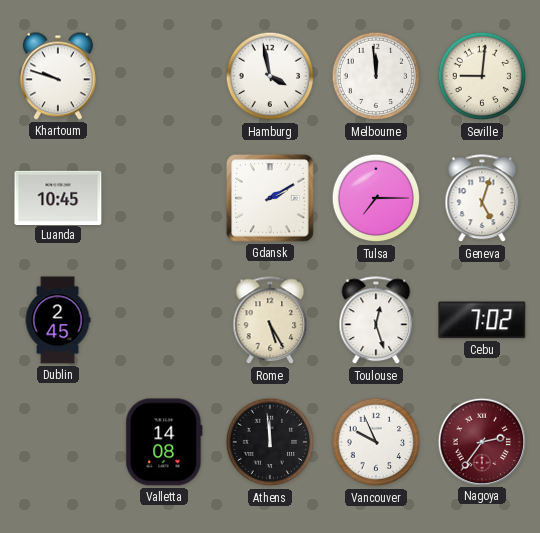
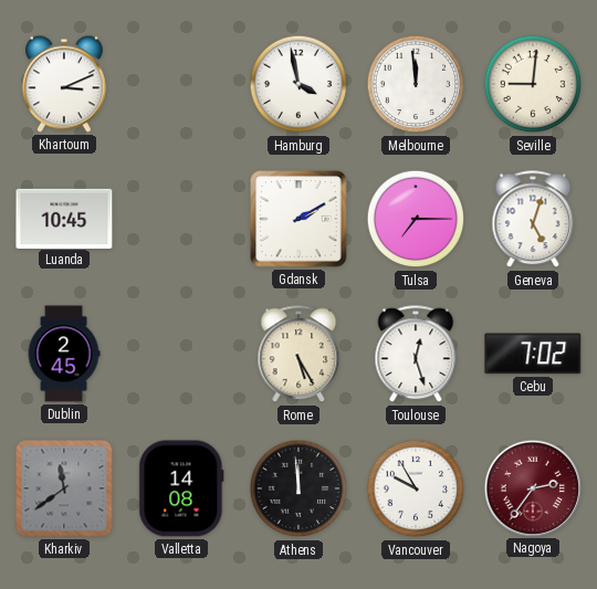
Khartoum: 9:48 -> 3:11 (64, 84)
Kharkiv: none -> 11:39 (64, 488)
Vancouver: 9:56 -> 9:55 (416, 488)
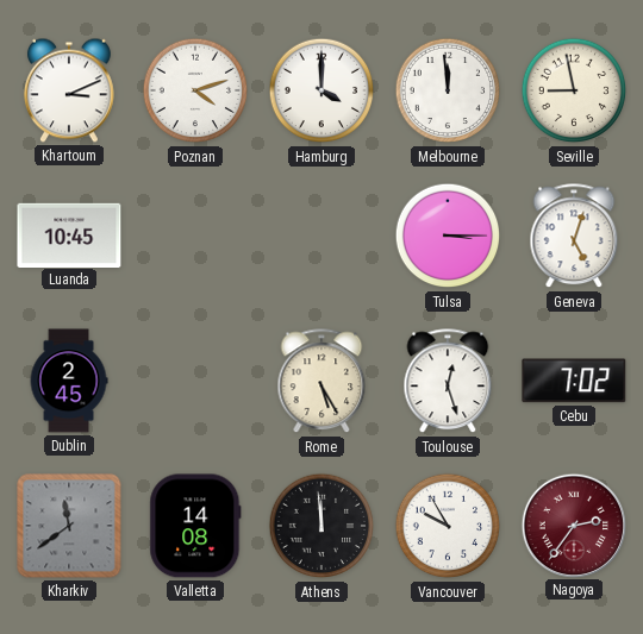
Poznan: none -> 4:12 (195, 90)
Hamburg: 3:58 -> 4:00 (321, 90)
Seville: 9:01 -> 8:58 (574, 90)
Gdansk: 2:10 -> none (298, 219)
Tulsa: 7:15 -> 3:15 (448, 236)
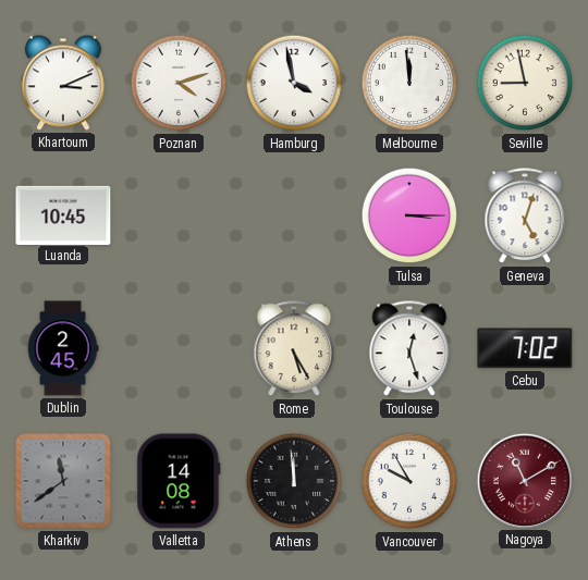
Hamburg: 4:00 -> 3:58 (294, 83)
Nagoya: 2:36 -> 11:10 (524, 480)
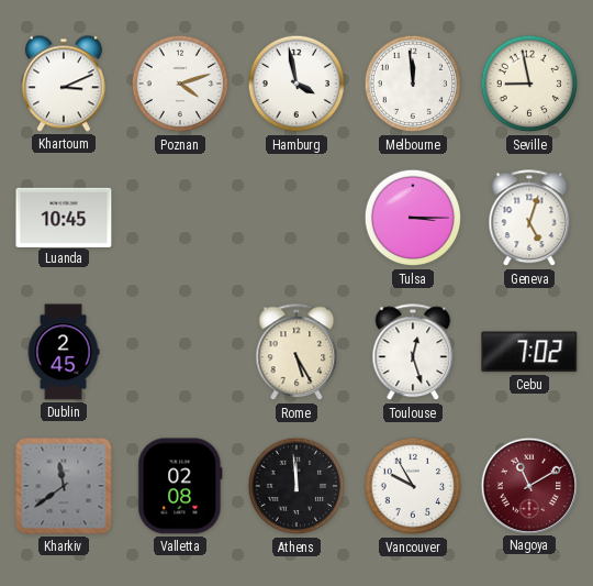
Valletta: 14:08 -> 02:08 (180, 486)
